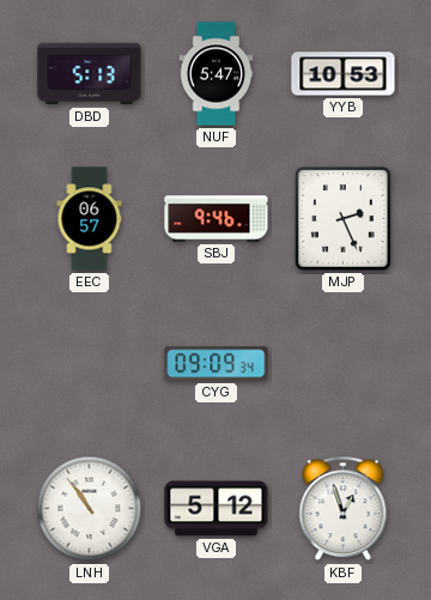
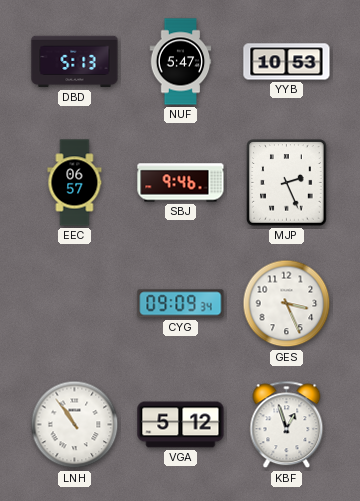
GES: none -> 3:26 (287, 304)
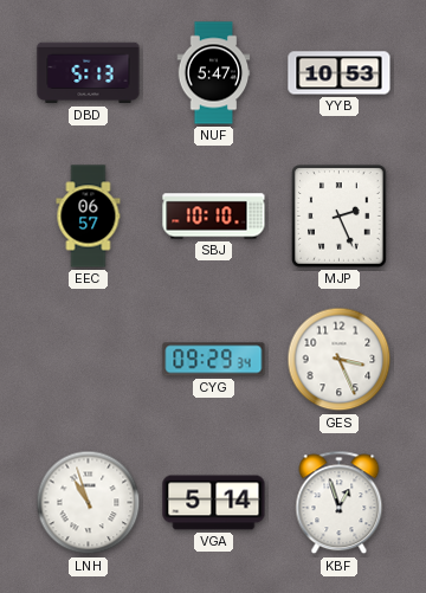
SBJ: 9:46 -> 10:10 (214, 217)
CYG: 09:09 -> 09:29 (214, 360)
LNH: 10:54 -> 10:57 (89, 503)
VGA: 5:12 -> 5:14 (214, 503)
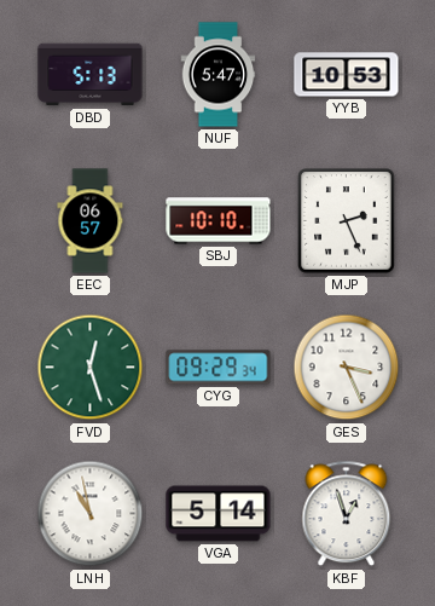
FVD: none -> 12:27 (91, 368)
LNH: 10:57 -> 10:58 (91, 514)
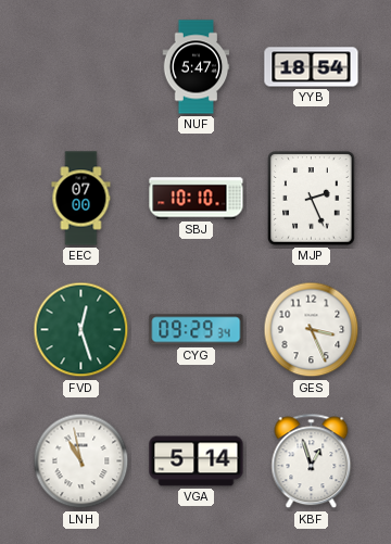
DBD: 5:13 -> none (91, 75)
YYB: 10:53 -> 18:54 (312, 67)
EEC: 06:57 -> 07:00 (81, 199)
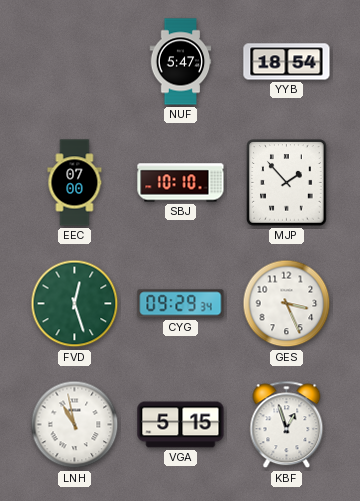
MJP: 2:26 -> 1:53 (287, 183)
VGA: 5:14 -> 5:15 (181, 425)
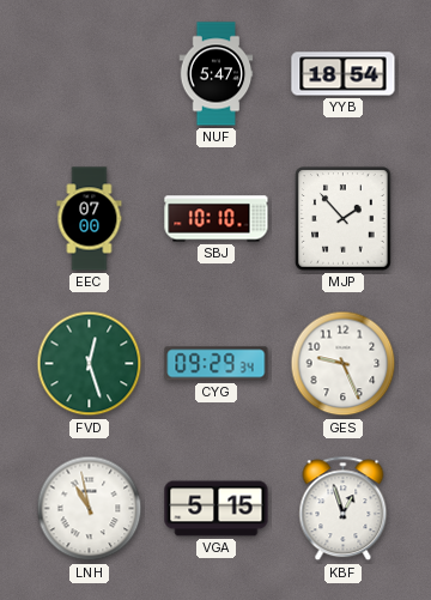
GES: 3:26 -> 9:26 (344, 364)
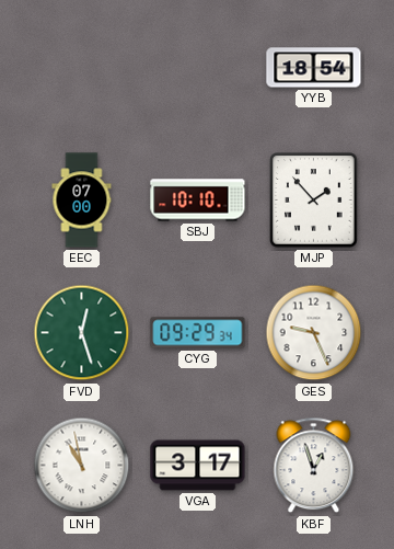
NUF: 5:47 -> none (217, 74)
VGA: 5:15 -> 3:17 (198, 466)
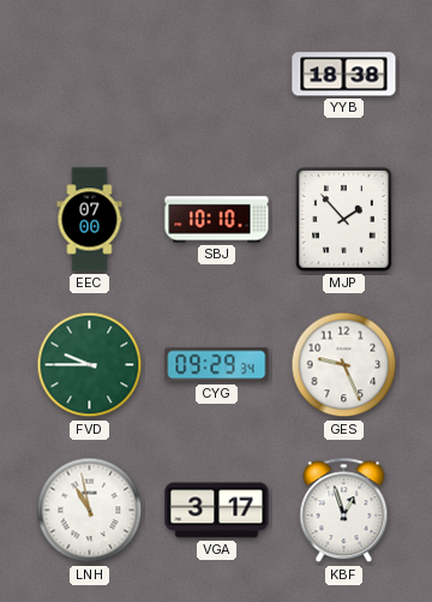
YYB: 18:54 -> 18:38 (344, 74)
FVD: 12:27 -> 9:45 (90, 365)
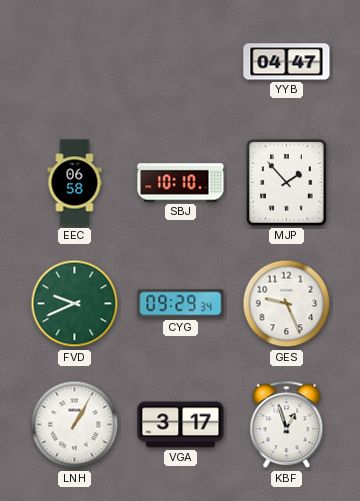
YYB: 18:38 -> 04:47 (287, 62)
EEC: 07:00 -> 06:58 (75, 183)
FVD: 9:45 -> 9:41 (75, 304)
LNH: 10:58 -> 1:05 (75, 425)
